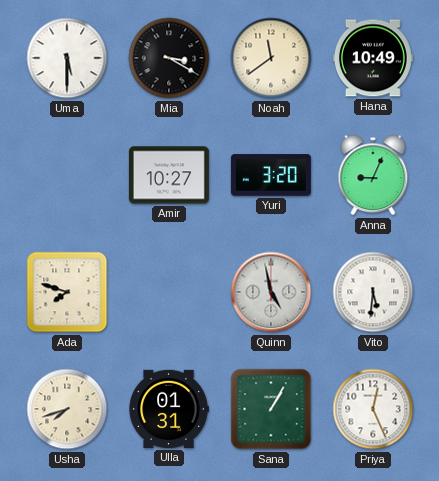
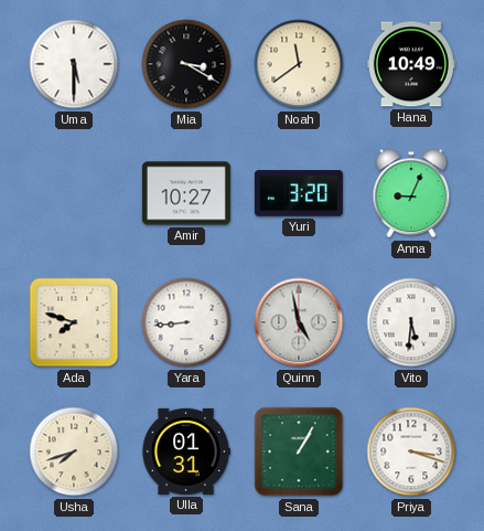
Yara: none -> 8:44 (186, 322)
Priya: 12:26 -> 3:18 (411, 452)
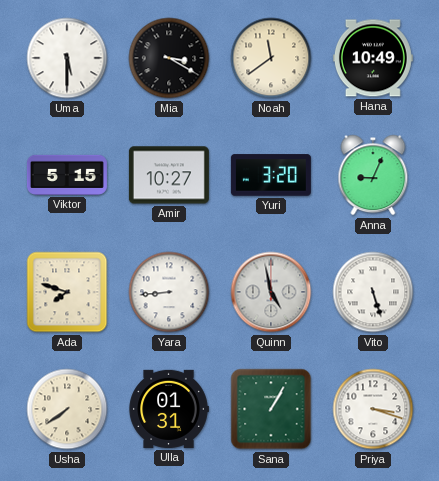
Viktor: none -> 5:15 (67, 175)
Vito: 5:31 -> 5:27 (373, 292)
Usha: 7:42 -> 7:39 (67, 409)
